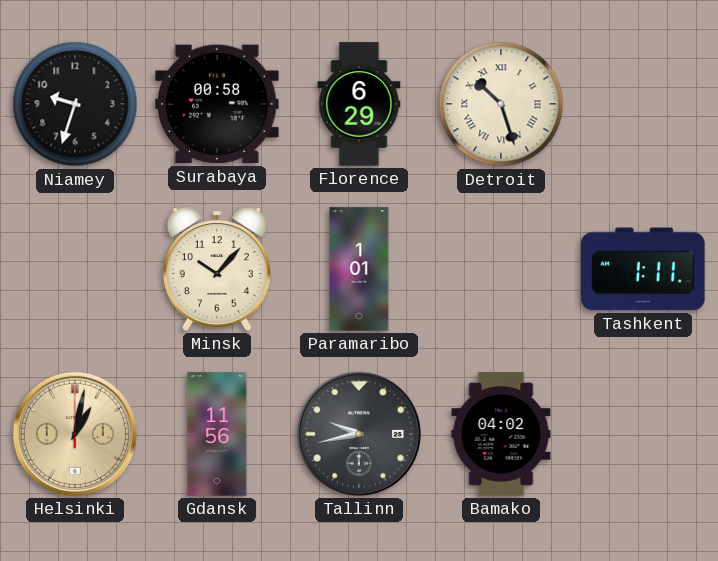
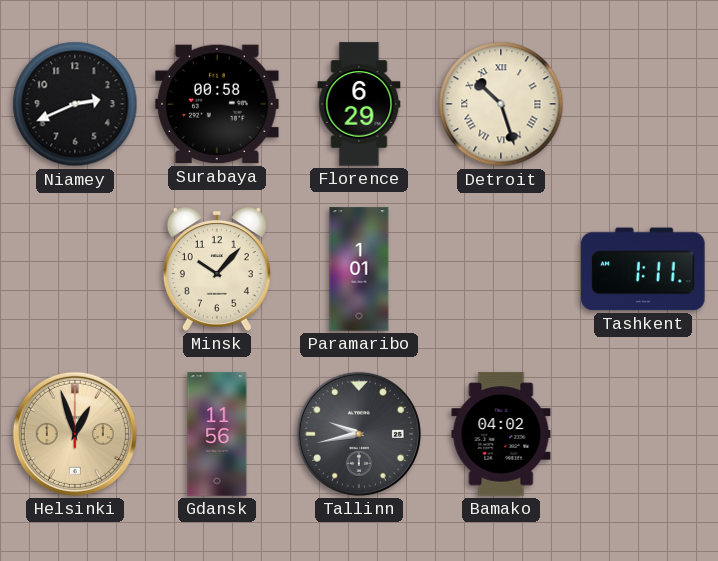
Niamey: 9:33 -> 2:41 (75, 104)
Helsinki: 1:02 -> 12:57 (75, 434)
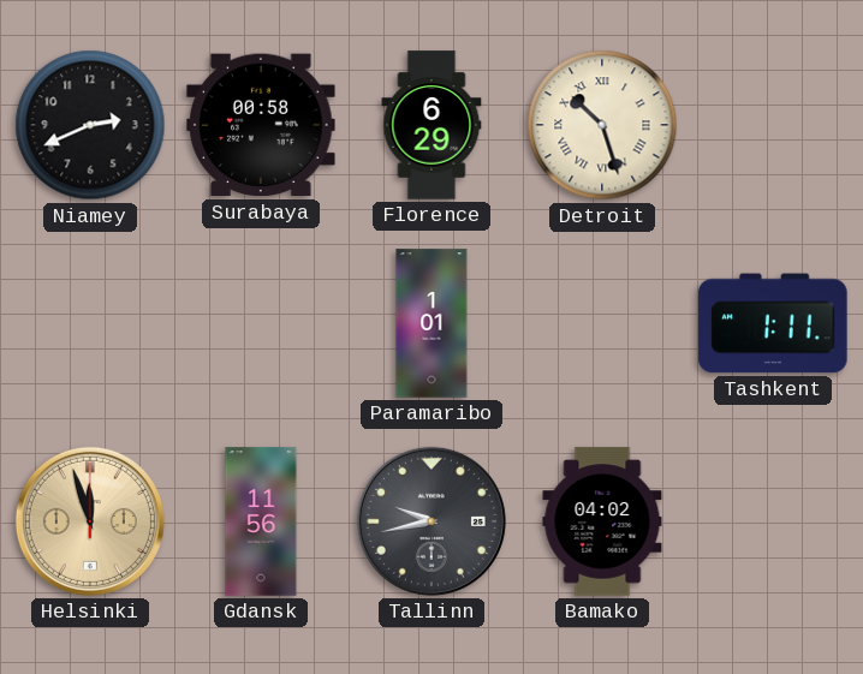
Minsk: 10:07 -> none (217, 269)
Helsinki: 12:57 -> 11:57 (90, 521)
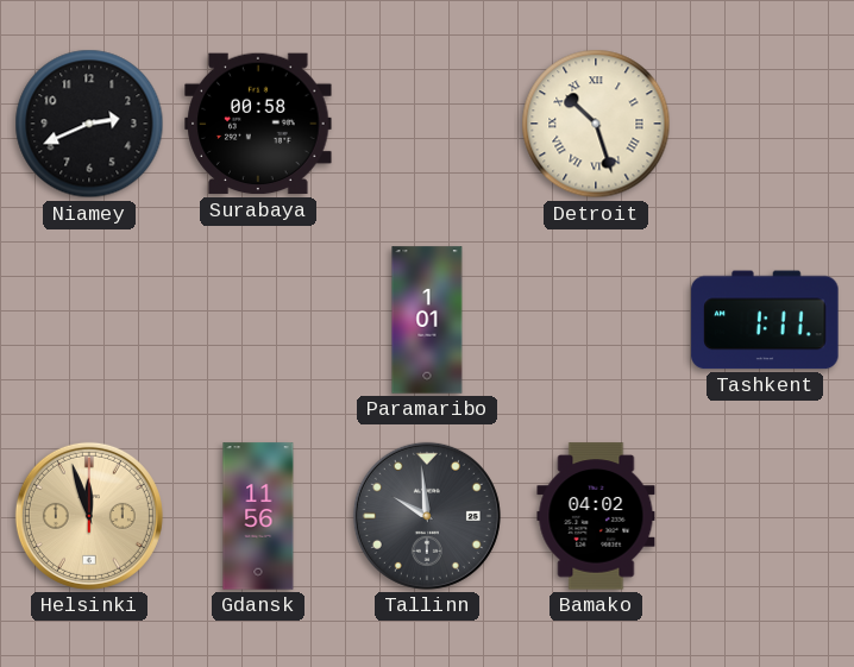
Florence: 6:29 -> none (431, 125)
Tallinn: 9:43 -> 9:59 (427, 516)
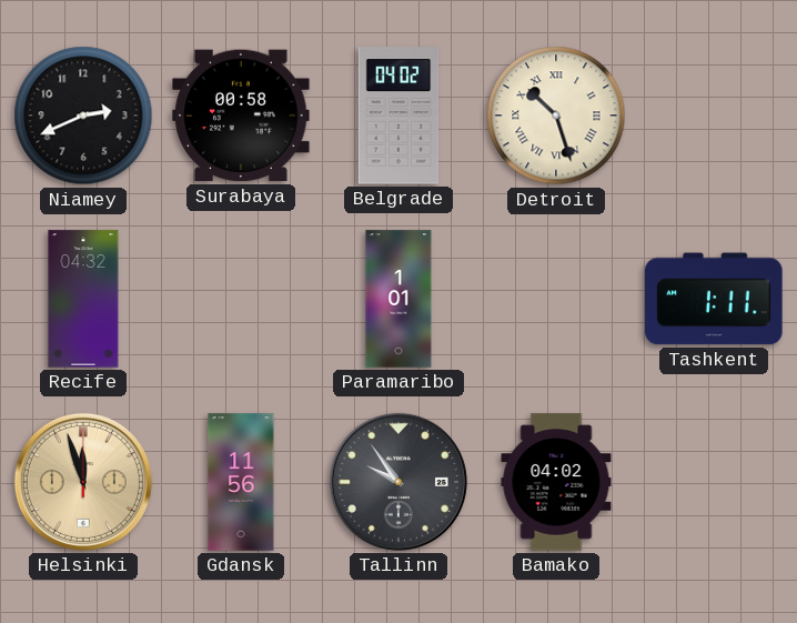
Belgrade: none -> 04:02 (398, 115)
Recife: none -> 04:32 (83, 299)
Tallinn: 9:59 -> 9:54 (398, 482)
